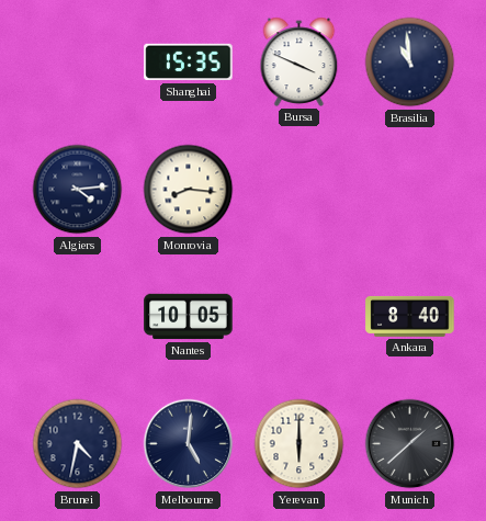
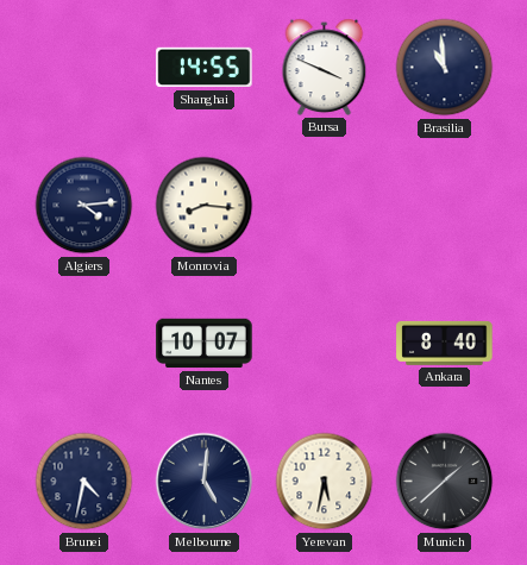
Shanghai: 15:35 -> 14:55 (205, 68)
Nantes: 10:05 -> 10:07 (205, 344)
Yerevan: 6:00 -> 5:32 (325, 482)
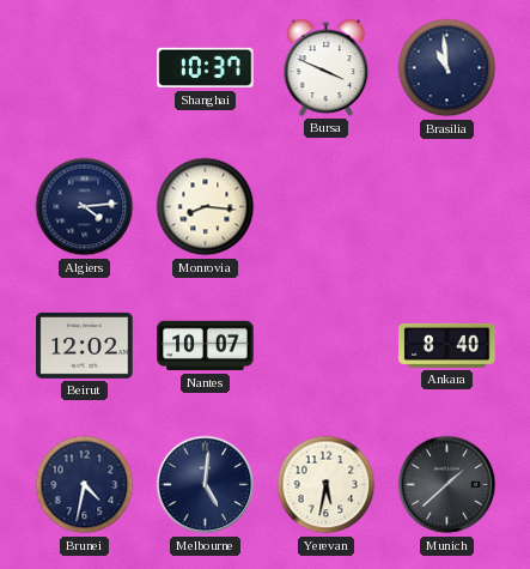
Shanghai: 14:55 -> 10:37 (206, 68)
Beirut: none -> 12:02 (85, 345)
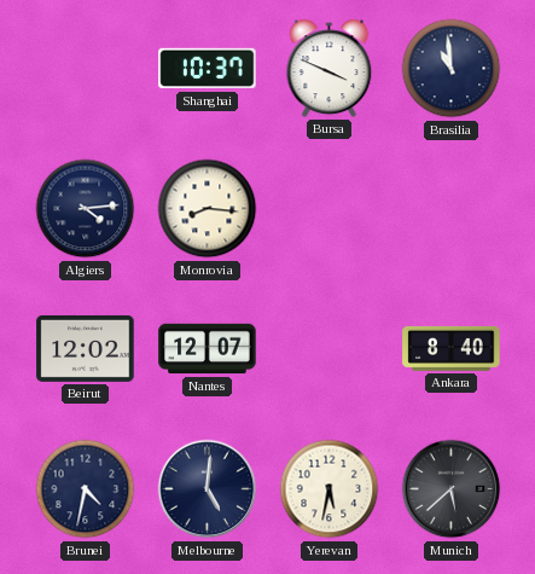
Nantes: 10:07 -> 12:07 (208, 349)
Munich: 1:38 -> 5:38 (452, 489)
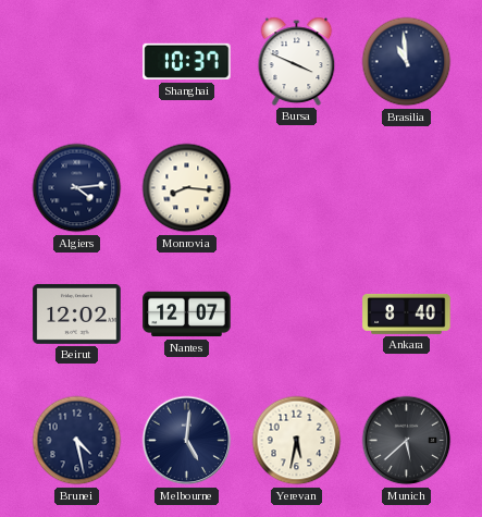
Brunei: 4:32 -> 4:28 (77, 441)
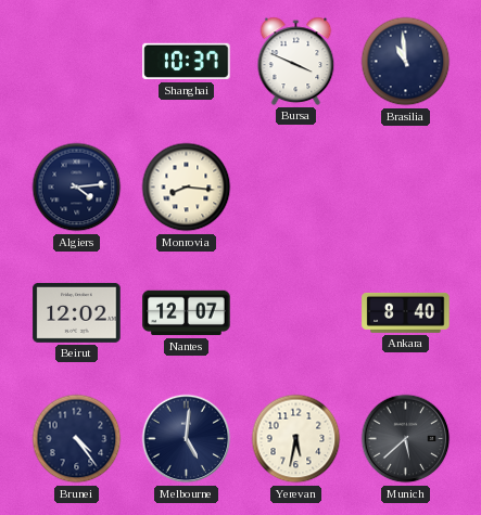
Brunei: 4:28 -> 4:24 (77, 439)
